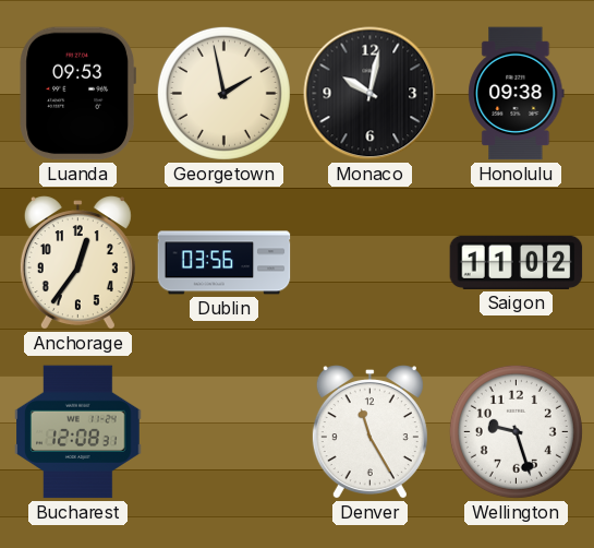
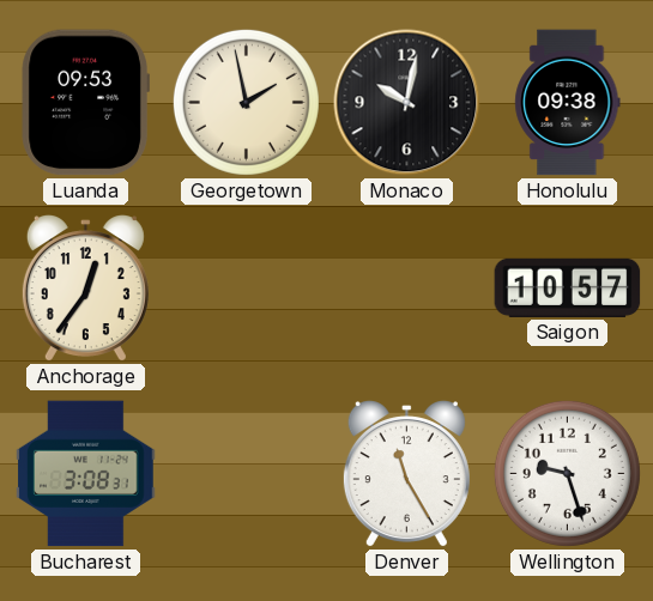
Dublin: 03:56 -> none (225, 263)
Saigon: 11:02 -> 10:57 (568, 287)
Bucharest: 12:08 -> 3:08 (86, 474)
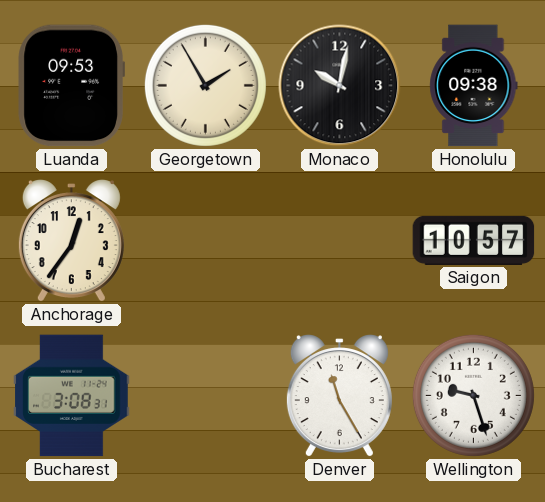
Georgetown: 1:58 -> 1:55 (205, 85)
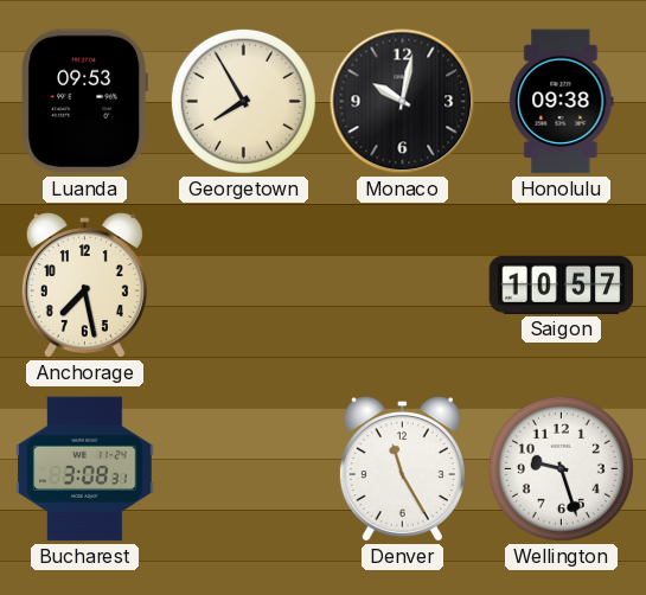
Georgetown: 1:55 -> 7:55 (243, 101)
Anchorage: 12:36 -> 7:28 (84, 286)
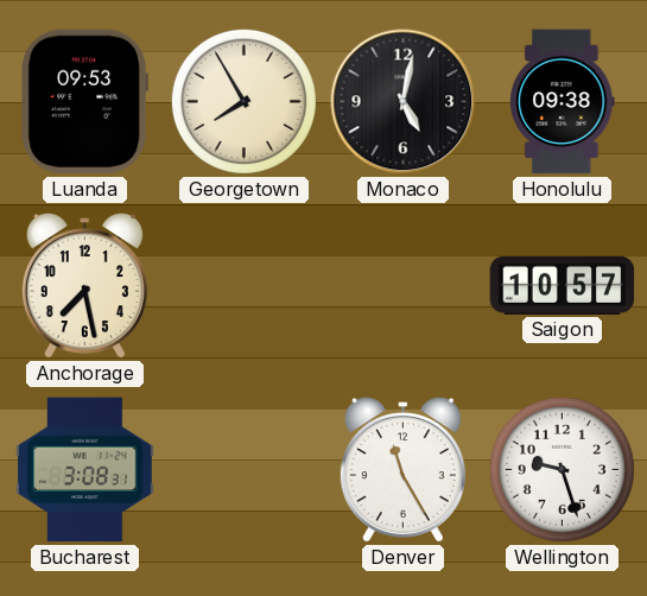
Monaco: 10:02 -> 5:02 (404, 102)
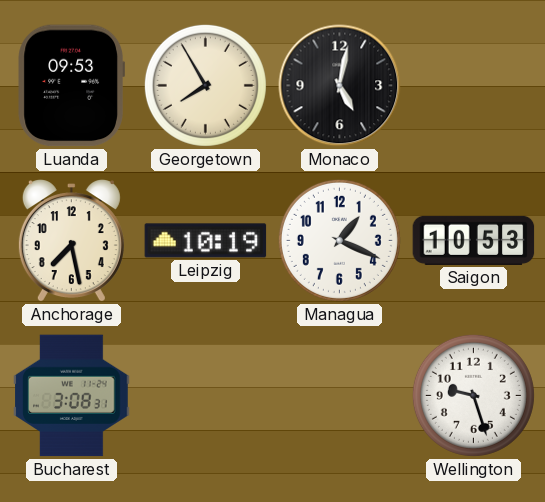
Honolulu: 09:38 -> none (563, 102)
Leipzig: none -> 10:19 (206, 241)
Managua: none -> 1:19 (339, 240)
Saigon: 10:57 -> 10:53 (474, 240)
Denver: 11:25 -> none (402, 470)
